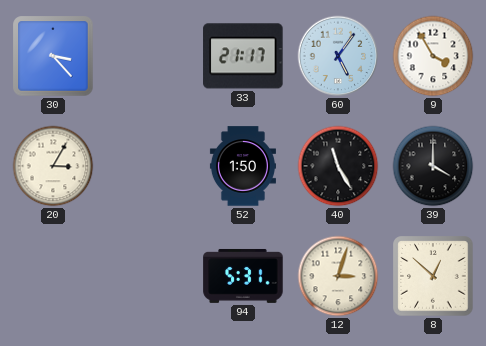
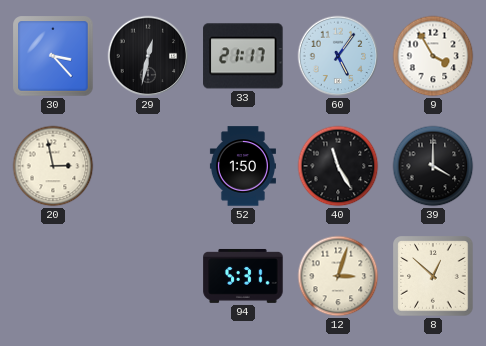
29: none -> 12:32 (148, 56)
20: 3:05 -> 2:58 (53, 166)
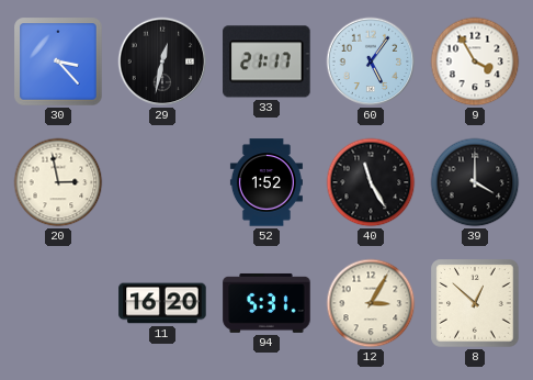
52: 1:50 -> 1:52 (266, 182)
11: none -> 16:20 (162, 303)
12: 3:03 -> 3:05 (371, 303)
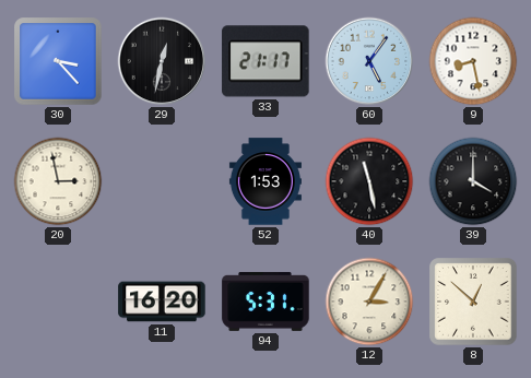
9: 3:55 -> 8:28 (473, 61)
52: 1:52 -> 1:53 (265, 181)
40: 11:25 -> 11:28 (369, 181)
